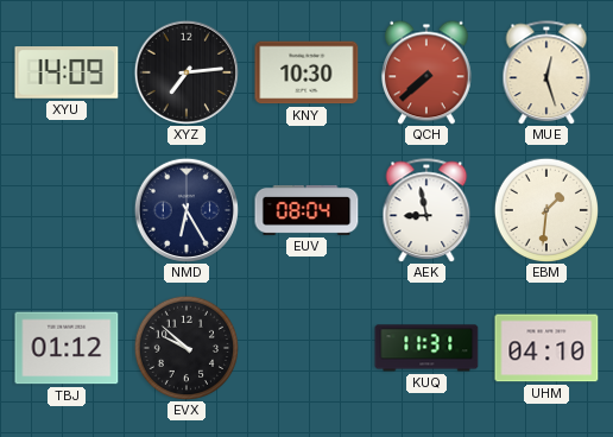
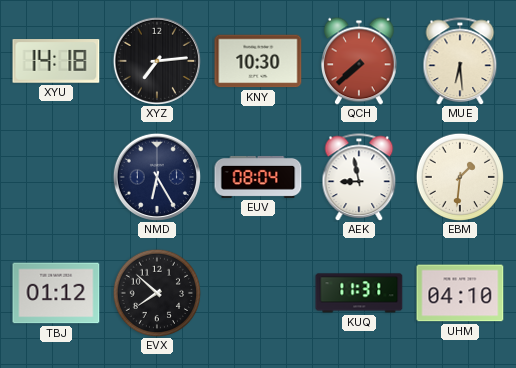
XYU: 14:09 -> 14:18 (56, 61)
MUE: 12:27 -> 6:29 (460, 61)
EVX: 9:52 -> 7:52 (156, 292)
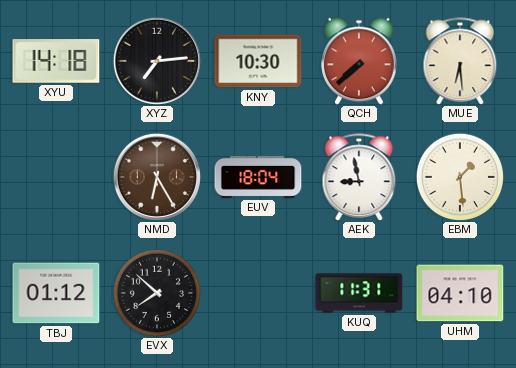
NMD dial: navy -> brown (157, 177)
EUV: 08:04 -> 18:04 (258, 177)
EBM: 1:31 -> 1:29 (459, 176)
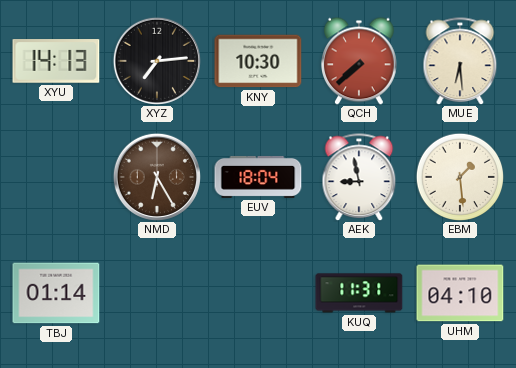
XYU: 14:18 -> 14:13 (56, 61)
TBJ: 01:12 -> 01:14 (56, 293)
EVX: 7:52 -> none (156, 292)
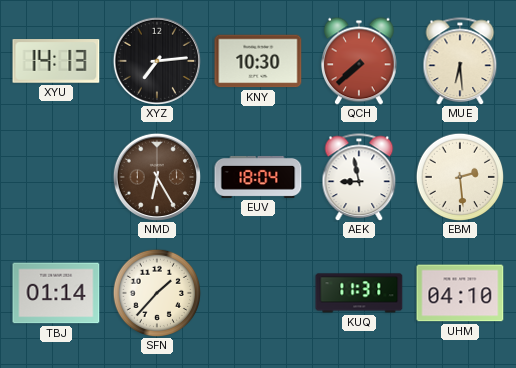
EBM: 1:29 -> 2:29 (459, 176)
SFN: none -> 1:37 (156, 292)
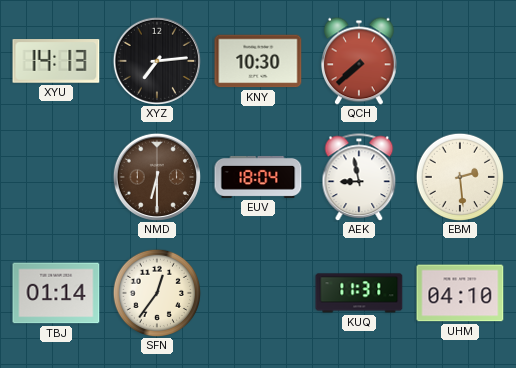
MUE: 6:29 -> none (460, 61)
NMD: 6:25 -> 6:30 (157, 177)
SFN: 1:37 -> 12:36 (156, 292)
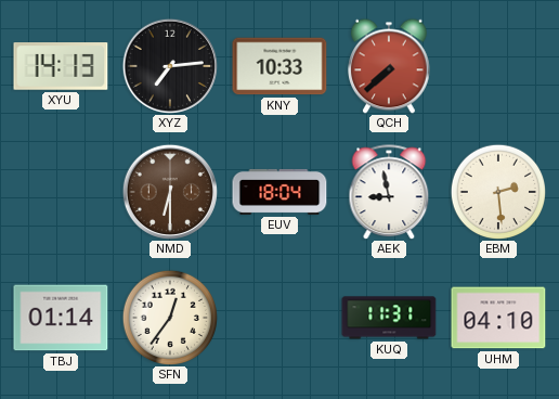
KNY: 10:30 -> 10:33 (279, 66)
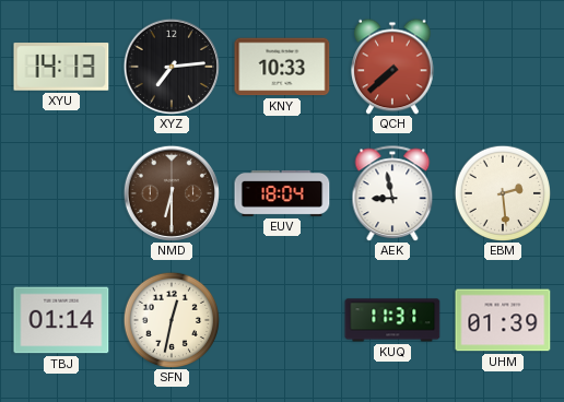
SFN: 12:36 -> 12:32 (171, 319)
UHM: 04:10 -> 01:39 (503, 320)
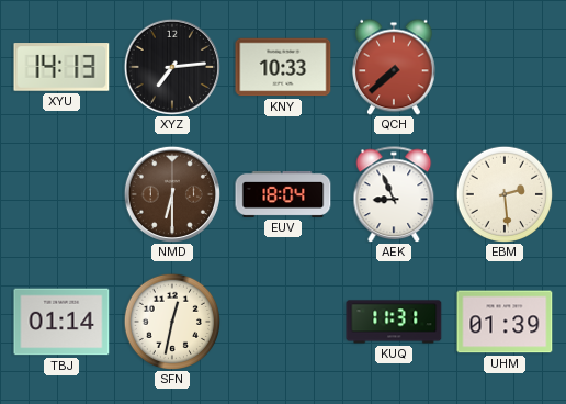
AEK: 8:58 -> 8:56 (394, 194)
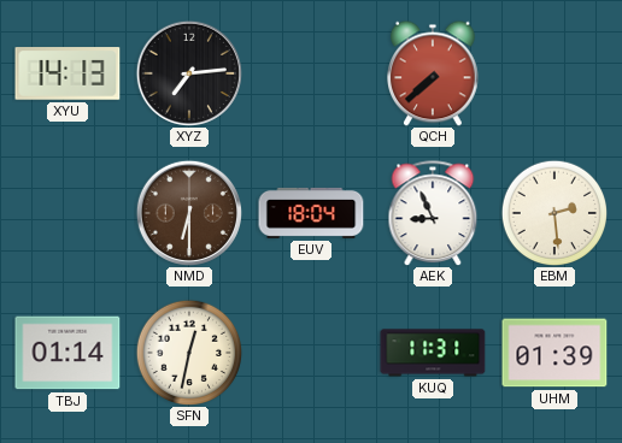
KNY: 10:33 -> none (283, 67)
